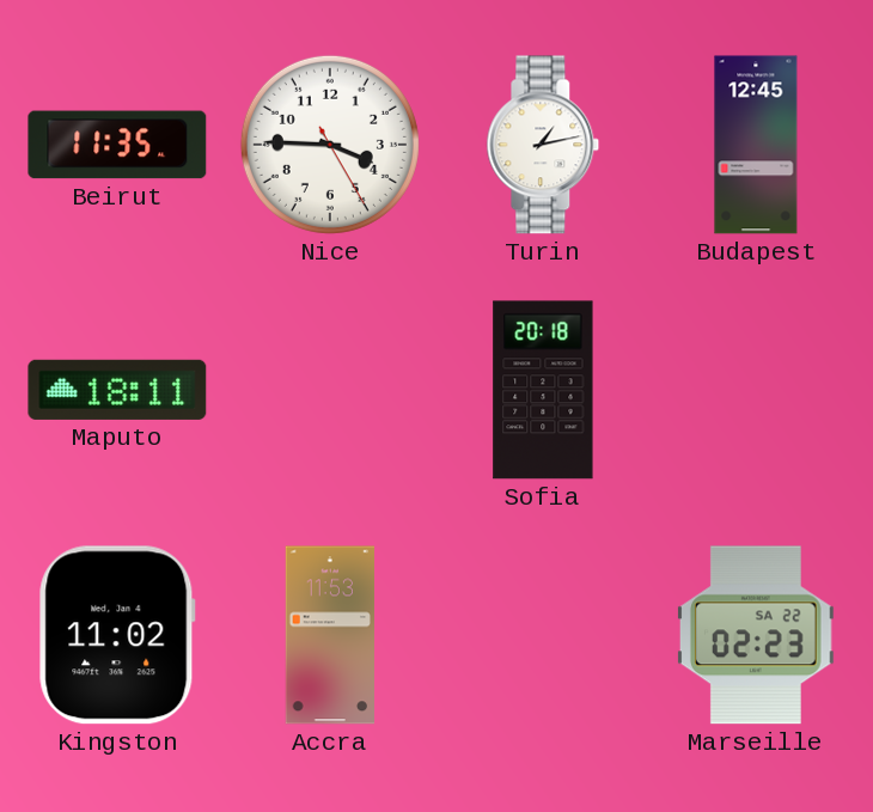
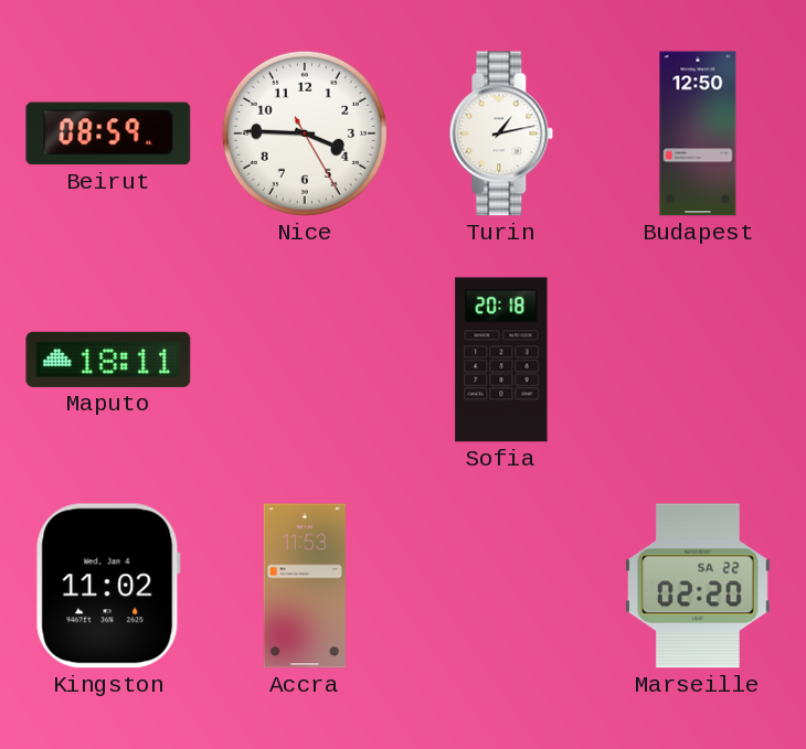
Beirut: 11:35 -> 08:59 (108, 133)
Budapest: 12:45 -> 12:50 (698, 133)
Marseille: 02:23 -> 02:20 (698, 586)
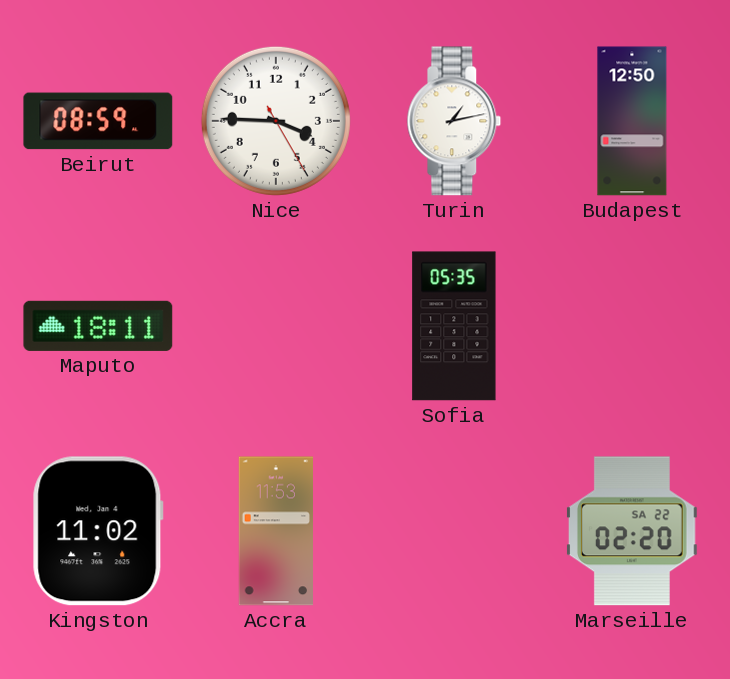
Sofia: 20:18 -> 05:35 (454, 326)
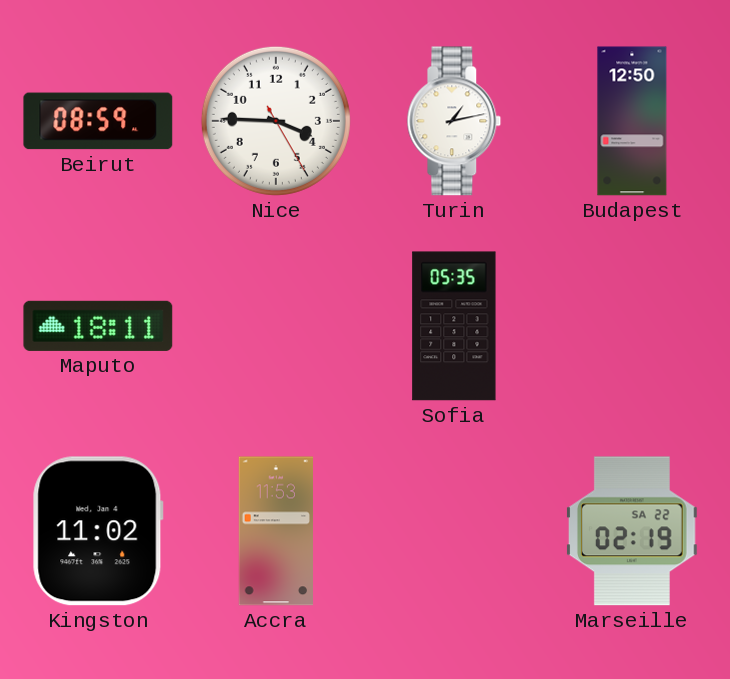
Marseille: 02:20 -> 02:19 (632, 531)
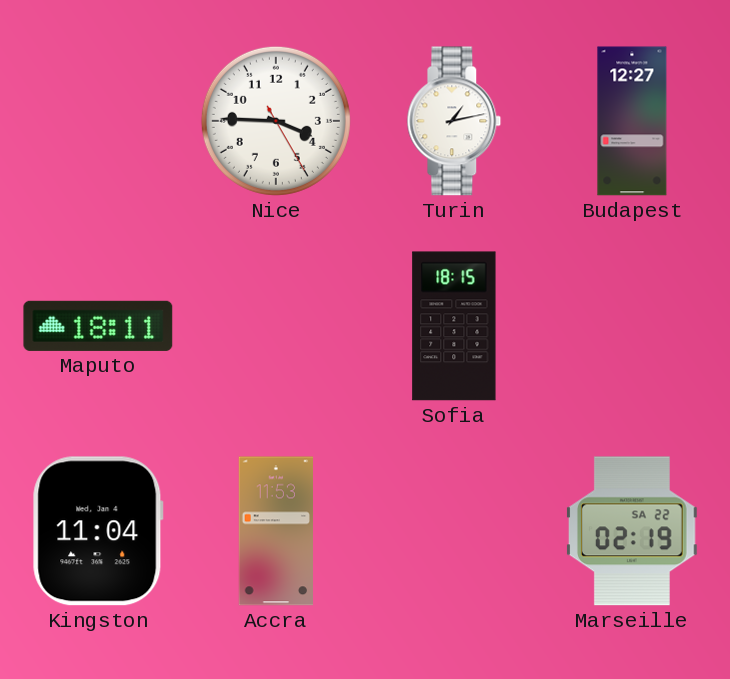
Beirut: 08:59 -> none (98, 121)
Budapest: 12:50 -> 12:27 (632, 121)
Sofia: 05:35 -> 18:15 (454, 326)
Kingston: 11:02 -> 11:04 (98, 531)
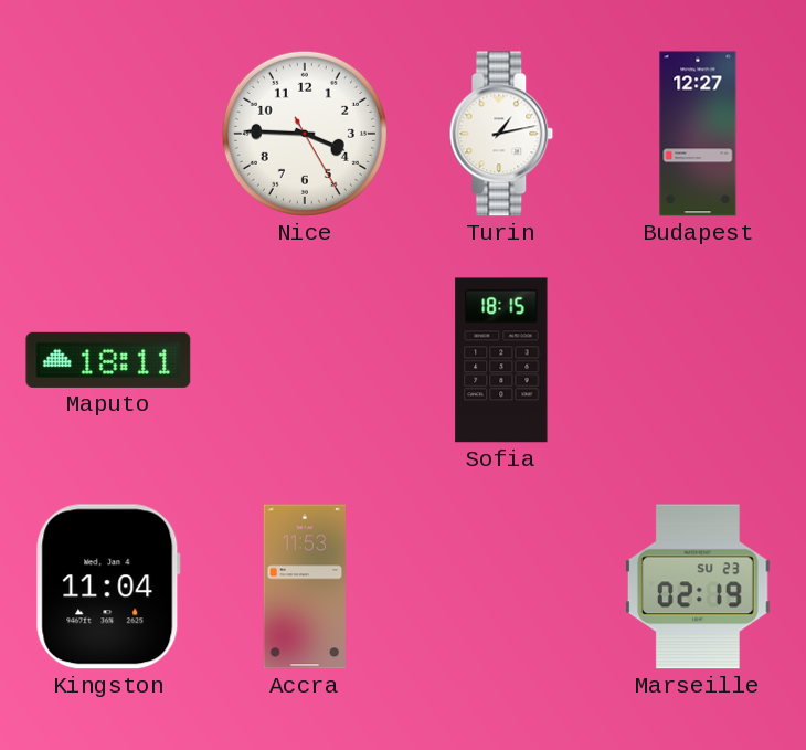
Marseille date: SA 22 -> SU 23 (698, 587)
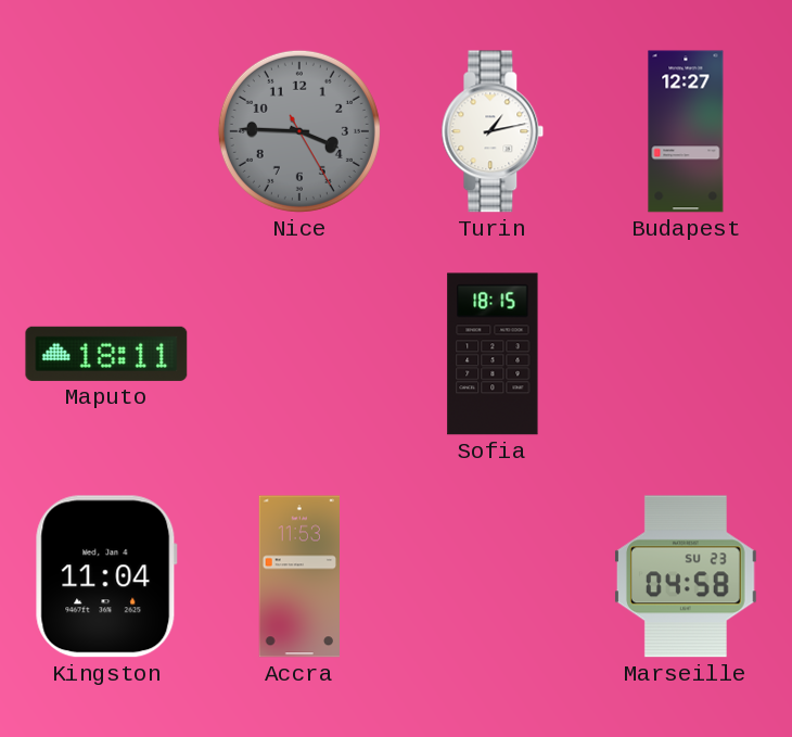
Nice dial: white -> grey (299, 131)
Marseille: 02:19 -> 04:58 (686, 576)
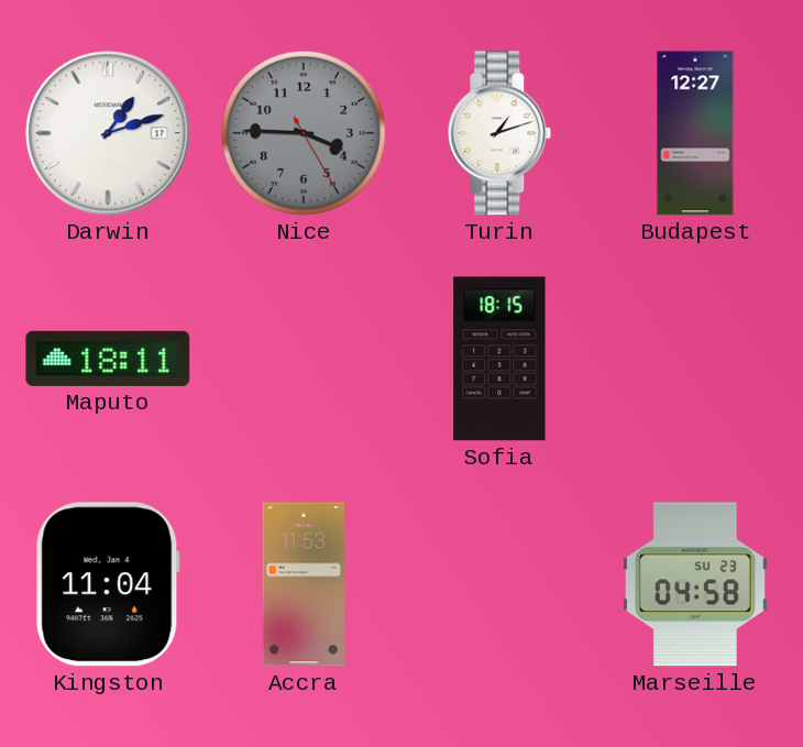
Darwin: none -> 1:12 (108, 133)
Turin: 1:13 -> 1:12 (499, 133)
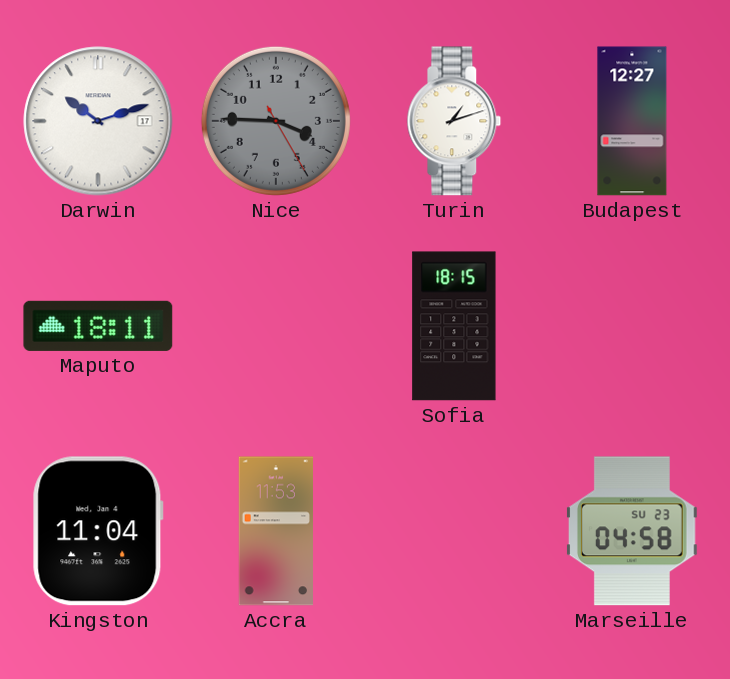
Darwin: 1:12 -> 10:12 (98, 121)
